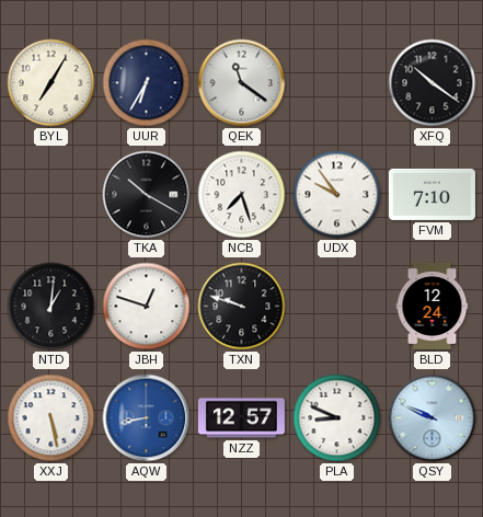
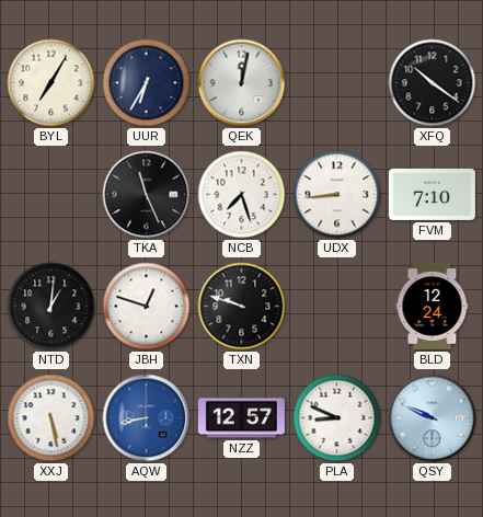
QEK: 11:21 -> 12:02 (242, 83)
TKA: 10:20 -> 11:26 (147, 195)
UDX: 9:54 -> 8:44 (337, 195)
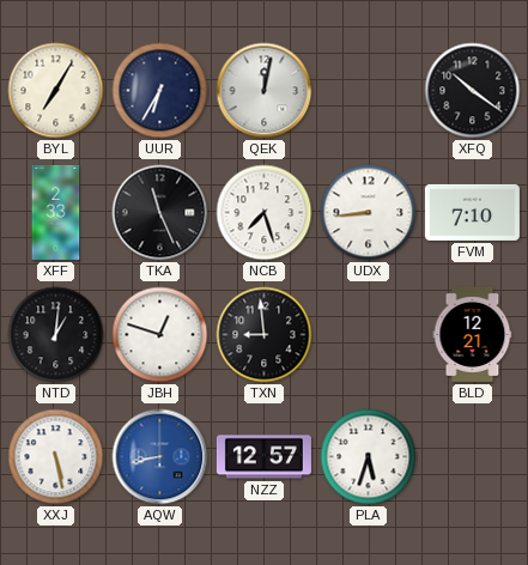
XFF: none -> 2:33 (56, 212)
TXN: 9:48 -> 8:59 (265, 335)
BLD: 12:24 -> 12:21 (473, 334)
PLA: 8:49 -> 5:33 (369, 457)
QSY: 9:49 -> none (433, 418)
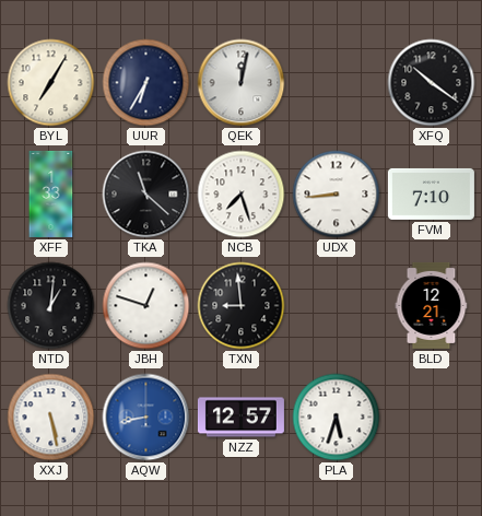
XFF: 2:33 -> 1:33 (51, 193)
TKA: 11:26 -> 11:22 (146, 195)
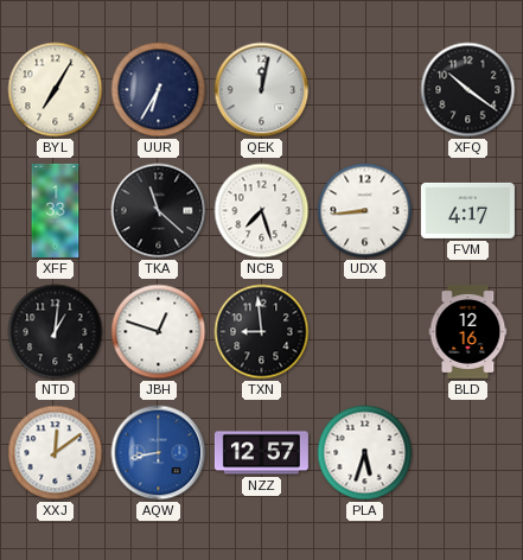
FVM: 7:10 -> 4:17 (467, 210)
BLD: 12:21 -> 12:16 (468, 331)
XXJ: 5:28 -> 12:09 (56, 453)
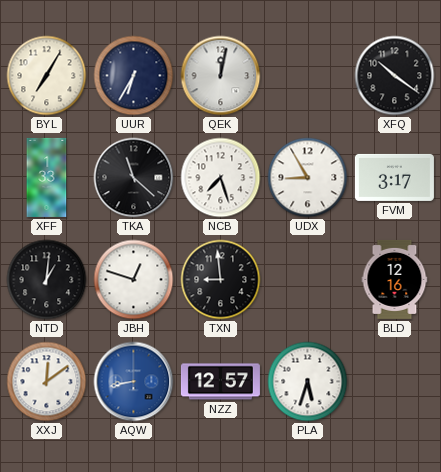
UDX: 8:44 -> 8:55 (308, 178)
FVM: 4:17 -> 3:17 (394, 177)
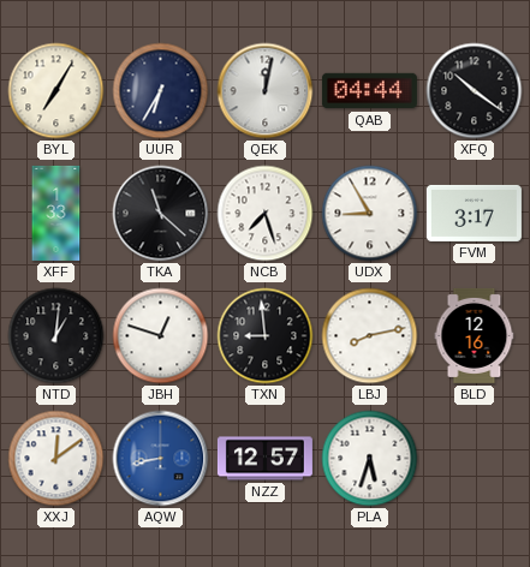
QAB: none -> 04:44 (369, 91)
LBJ: none -> 8:13 (370, 336)
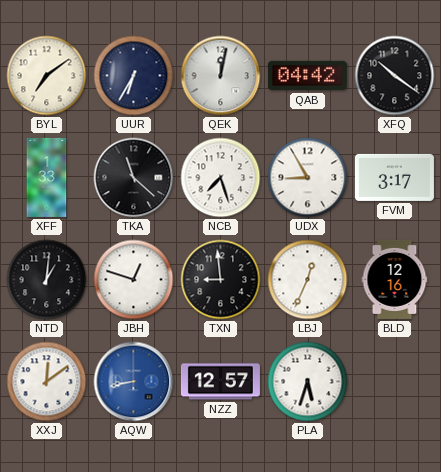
BYL: 7:05 -> 7:09 (47, 76)
QAB: 04:44 -> 04:42 (307, 76)
LBJ: 8:13 -> 12:34 (308, 280)
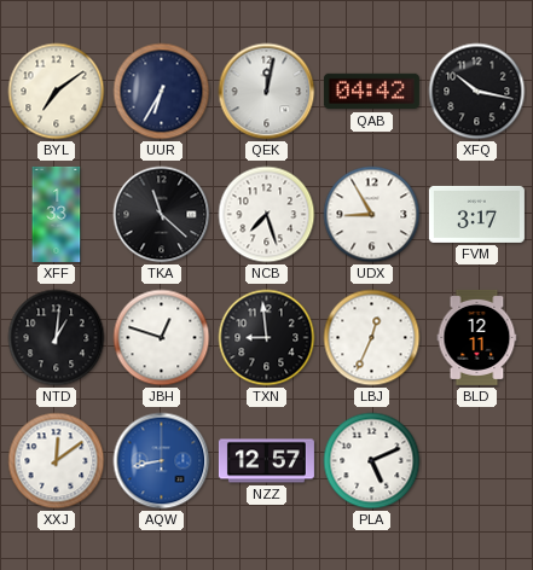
XFQ: 10:21 -> 10:17 (477, 92)
BLD: 12:16 -> 12:11 (477, 337)
PLA: 5:33 -> 5:11 (372, 461)
